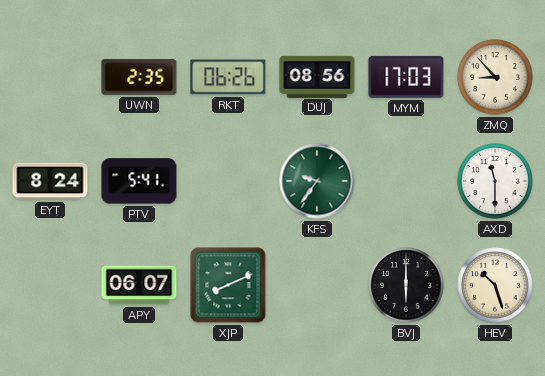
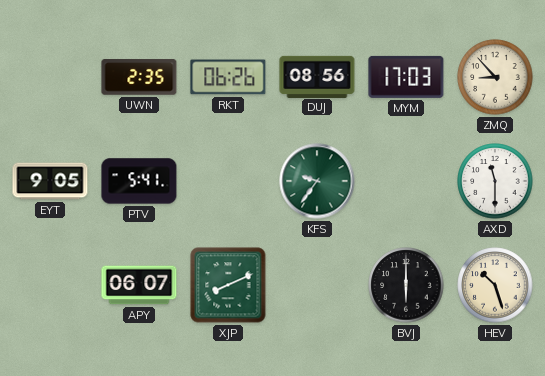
EYT: 8:24 -> 9:05 (50, 181)
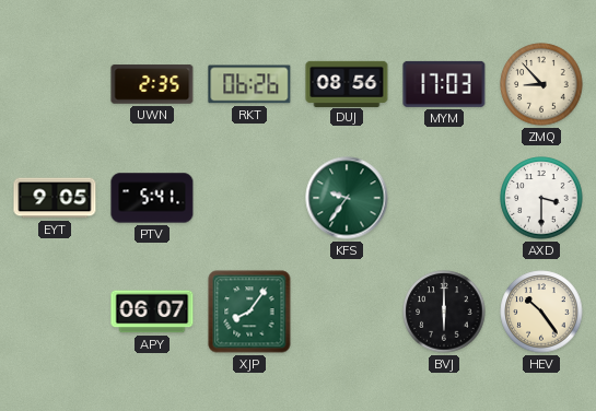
AXD: 11:30 -> 3:30 (541, 198)
XJP: 8:11 -> 8:06 (249, 312)
HEV: 10:27 -> 10:24 (541, 312)
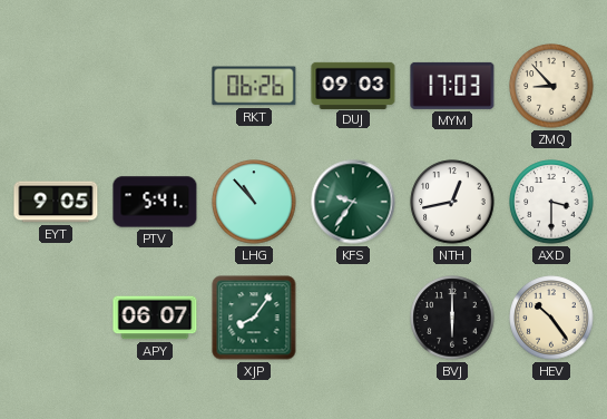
UWN: 2:35 -> none (152, 84)
DUJ: 08:56 -> 09:03 (353, 85)
LHG: none -> 10:53 (254, 202)
NTH: none -> 12:43 (452, 202)
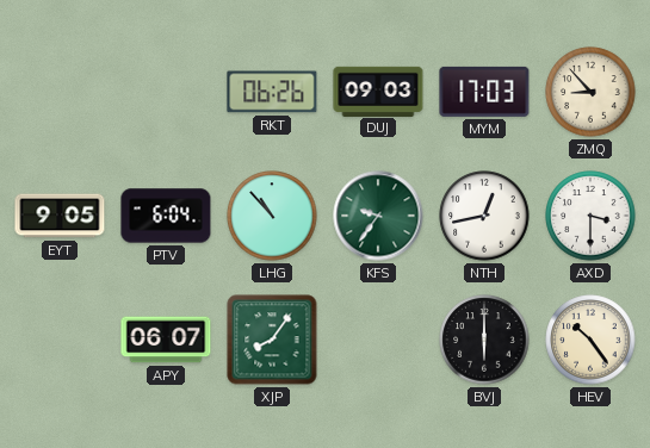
PTV: 5:41 -> 6:04 (166, 216)
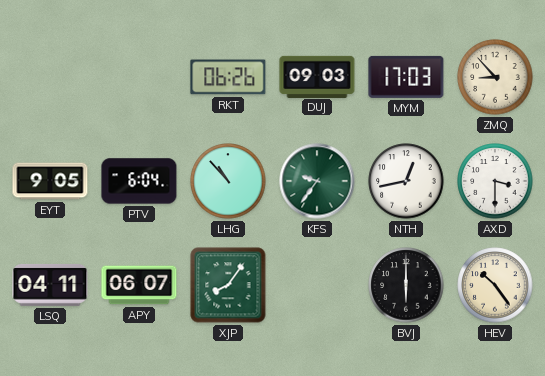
LSQ: none -> 04:11 (50, 285)
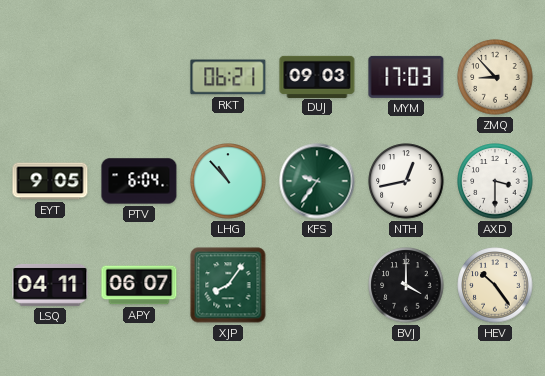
RKT: 06:26 -> 06:21 (228, 77)
BVJ: 6:00 -> 4:00 (406, 285)
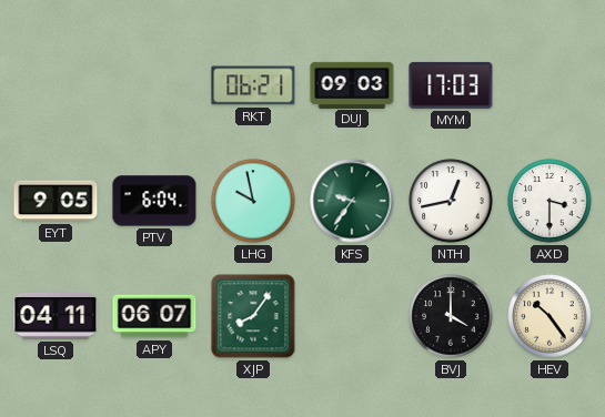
ZMQ: 8:53 -> none (495, 77)
LHG: 10:53 -> 9:58 (253, 201)
